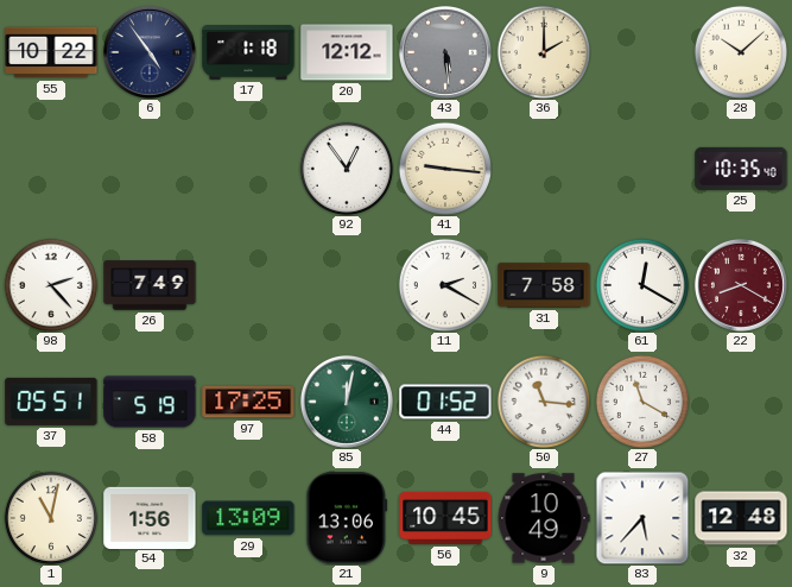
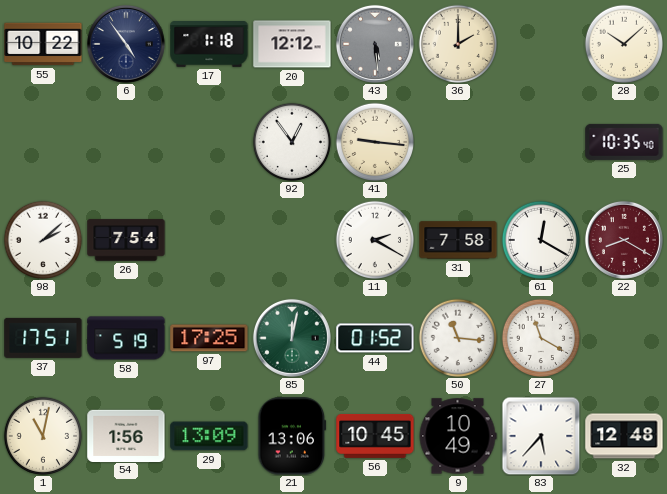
98: 2:23 -> 2:08 (42, 239)
26: 7:49 -> 7:54 (126, 240)
37: 05:51 -> 17:51 (43, 338)
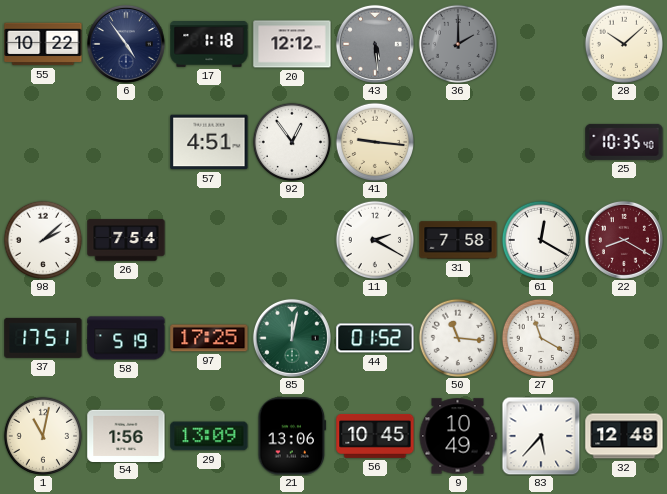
36 dial: cream -> grey (457, 43)
57: none -> 4:51 (209, 142)
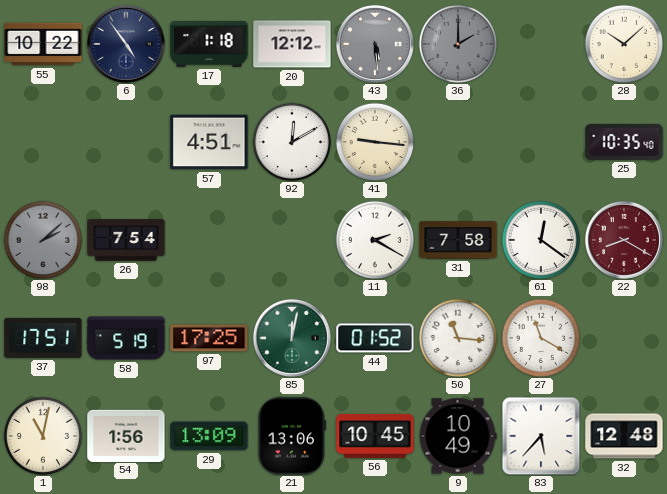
92: 12:54 -> 12:10 (291, 141)
98 dial: white -> grey (42, 239)
61: 12:20 -> 12:21 (540, 239)
